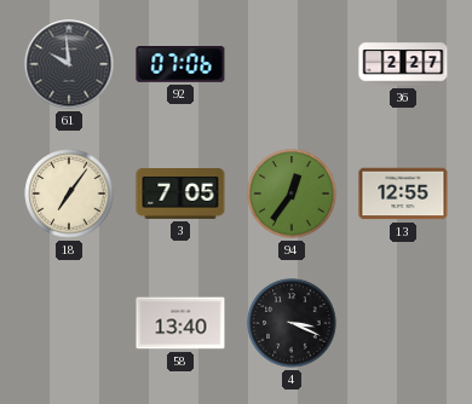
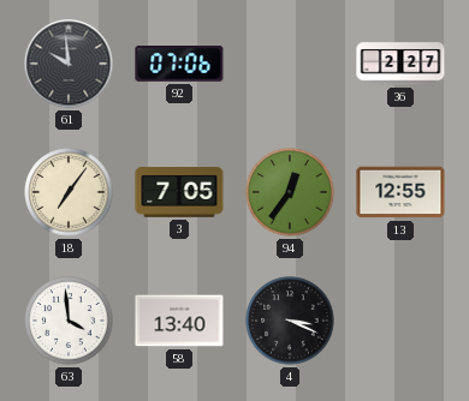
63: none -> 3:59 (69, 321)
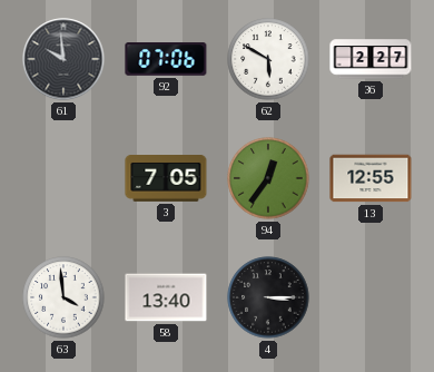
62: none -> 5:50 (268, 59)
18: 7:06 -> none (69, 192)
4: 3:19 -> 3:15 (268, 297)
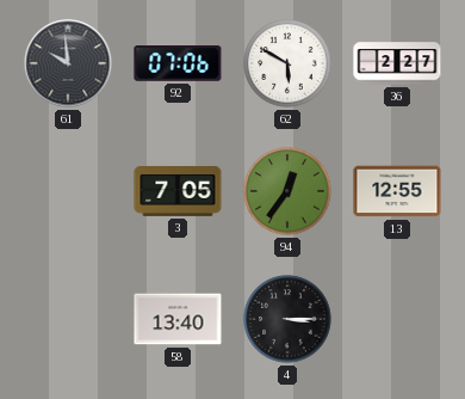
63: 3:59 -> none (63, 297)
